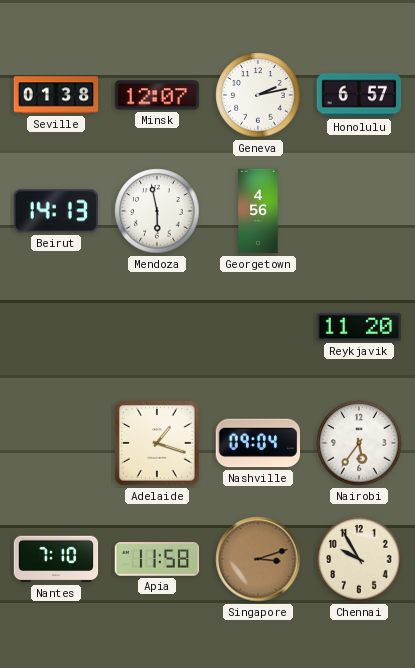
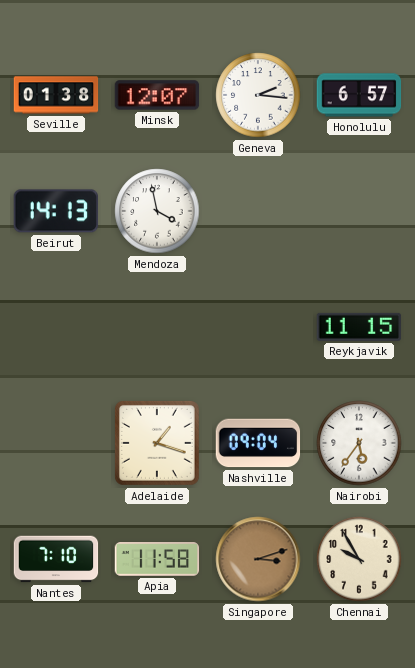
Geneva: 2:13 -> 2:16 (258, 95)
Mendoza: 5:58 -> 3:58 (157, 211)
Georgetown: 4:56 -> none (258, 211)
Reykjavik: 11:20 -> 11:15 (359, 327)
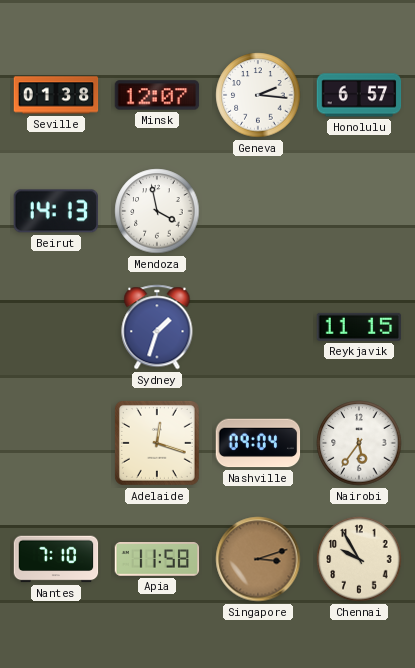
Sydney: none -> 1:33 (157, 327)
Adelaide: 1:18 -> 12:18 (157, 443)
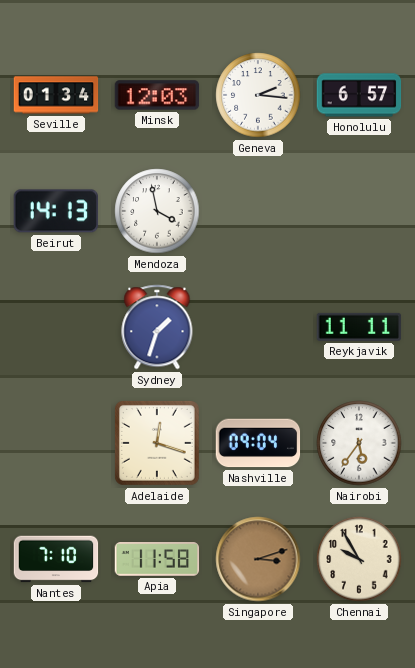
Seville: 01:38 -> 01:34 (56, 95)
Minsk: 12:07 -> 12:03 (157, 95)
Reykjavik: 11:15 -> 11:11 (359, 327)
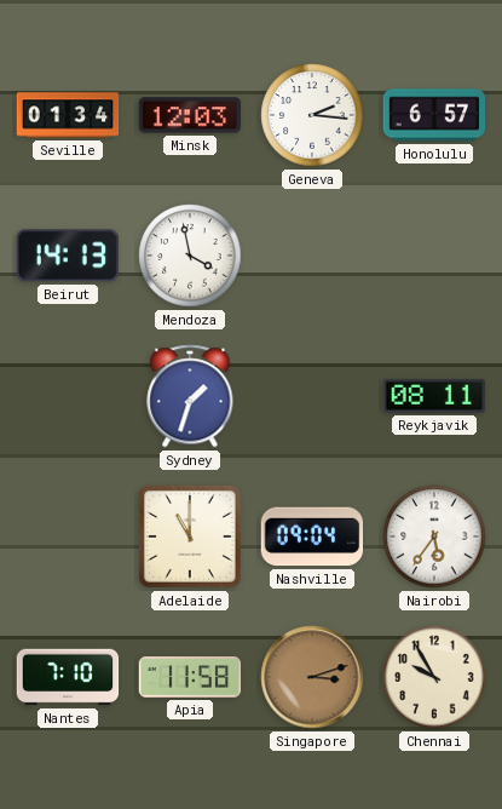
Reykjavik: 11:11 -> 08:11 (434, 396)
Adelaide: 12:18 -> 11:00 (190, 537)
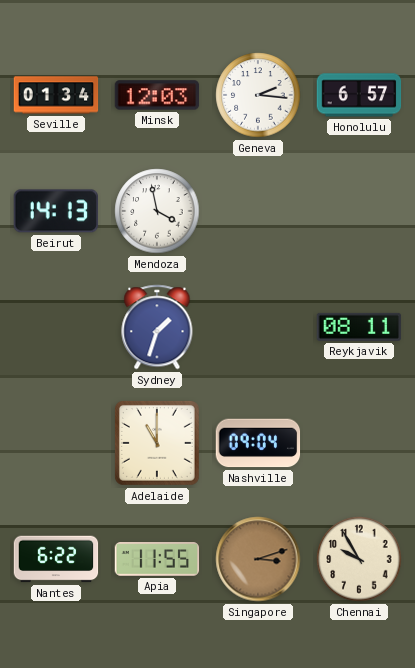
Nairobi: 5:36 -> none (434, 537)
Nantes: 7:10 -> 6:22 (56, 559)
Apia: 11:58 -> 11:55 (157, 559)
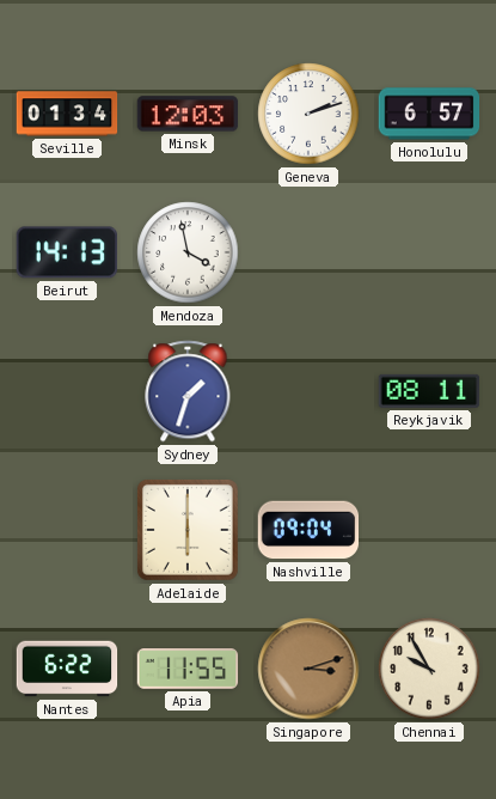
Geneva: 2:16 -> 2:12 (308, 114)
Adelaide: 11:00 -> 6:00 (188, 530)
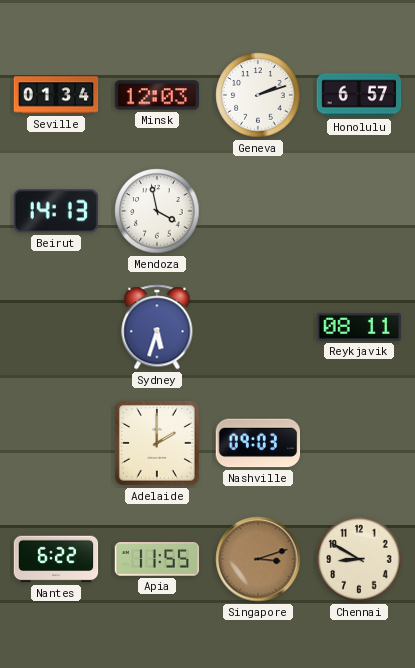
Sydney: 1:33 -> 5:33 (157, 327)
Adelaide: 6:00 -> 2:00 (157, 443)
Nashville: 09:04 -> 09:03 (258, 443)
Chennai: 9:55 -> 8:50 (359, 559)
